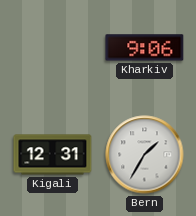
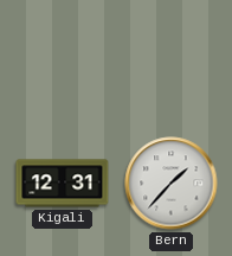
Kharkiv: 9:06 -> none (145, 48)
Bern: 1:35 -> 1:37 (172, 184)
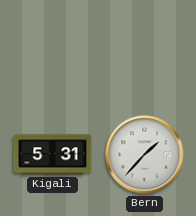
Kigali: 12:31 -> 5:31 (53, 155)
